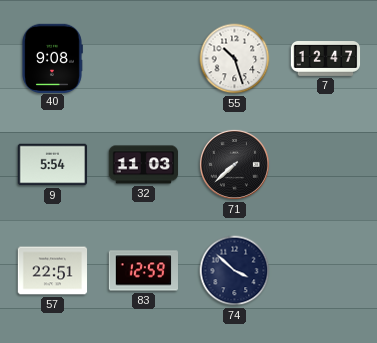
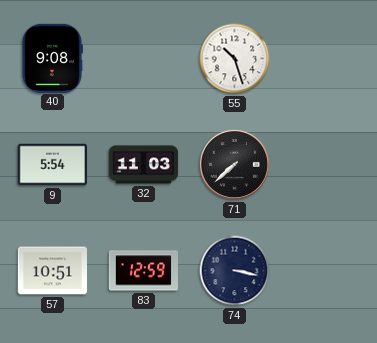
7: 12:47 -> none (326, 59)
57: 22:51 -> 10:51 (53, 271)
74: 3:52 -> 3:17 (235, 271)
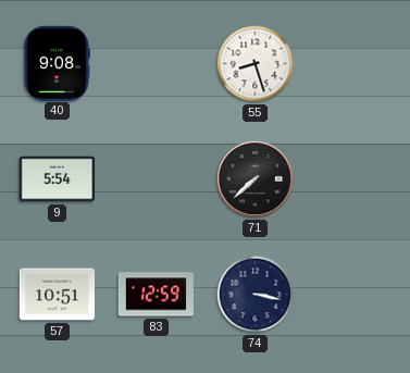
55: 10:27 -> 8:27 (256, 64)
32: 11:03 -> none (144, 165)
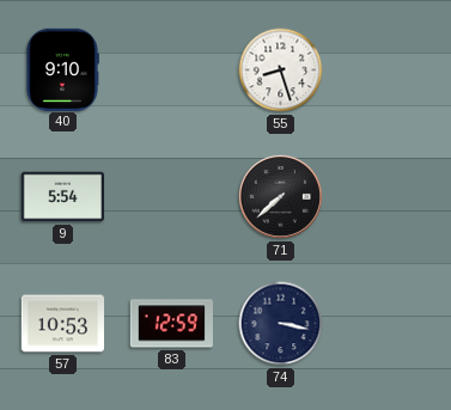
40: 9:08 -> 9:10 (62, 69)
57: 10:51 -> 10:53 (63, 324)
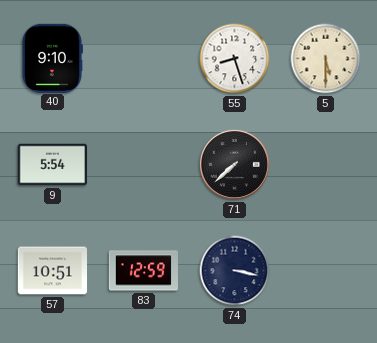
5: none -> 5:30 (326, 59)
57: 10:53 -> 10:51 (53, 271)
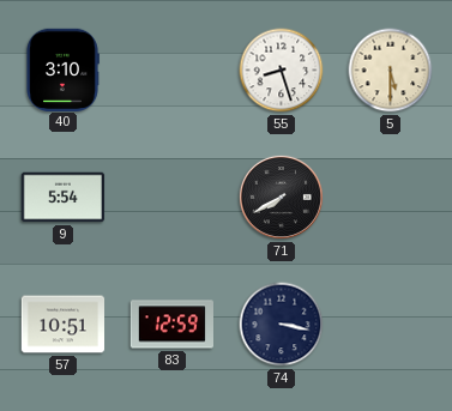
40: 9:10 -> 3:10 (62, 69)
71: 7:38 -> 7:40 (281, 197)
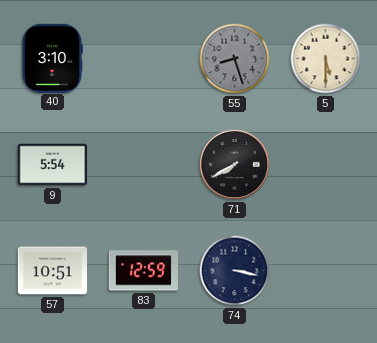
55 dial: white -> grey (235, 59)
